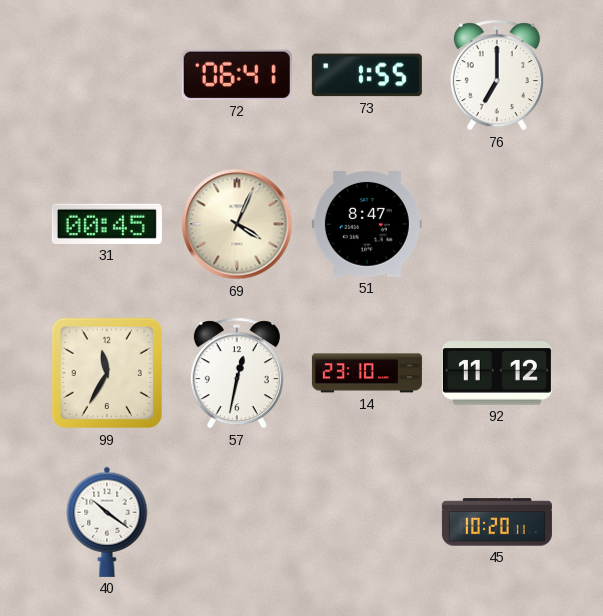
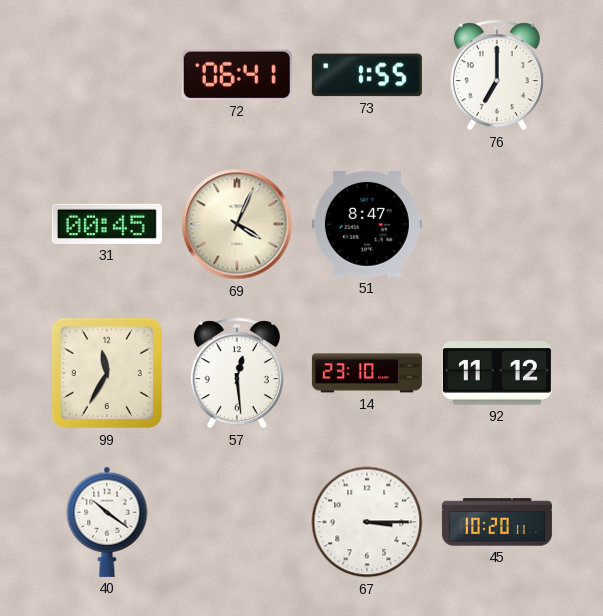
57: 12:32 -> 12:29 (237, 373)
67: none -> 3:15 (367, 522)
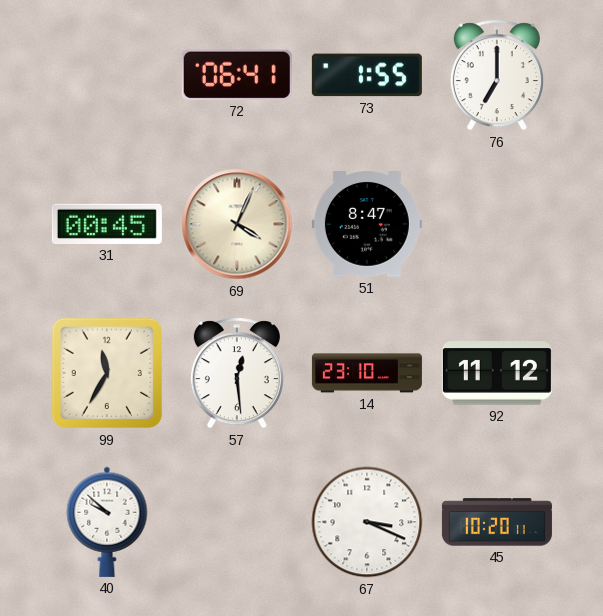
40: 10:21 -> 9:52 (107, 522)
67: 3:15 -> 3:19 (367, 522)
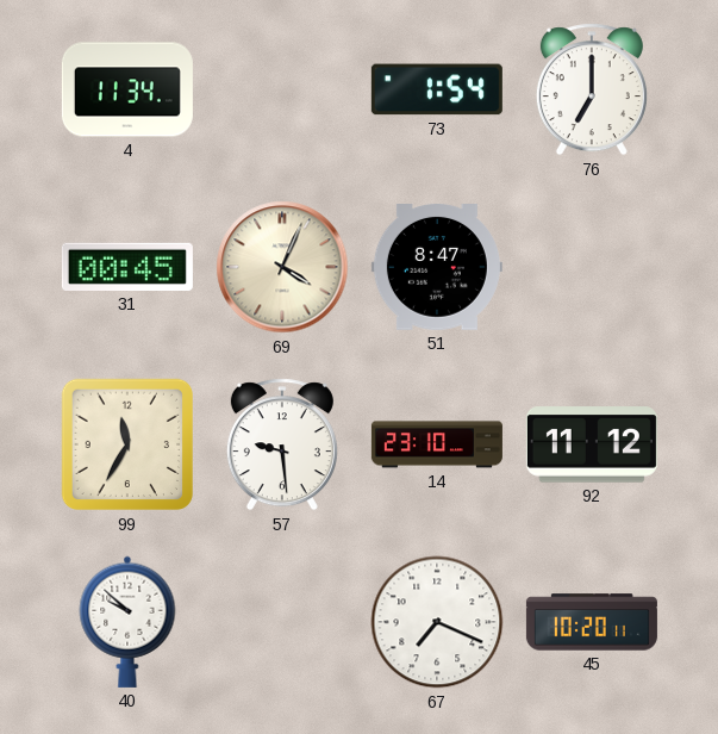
4: none -> 11:34 (127, 89)
72: 06:41 -> none (237, 75)
73: 1:55 -> 1:54 (437, 89)
57: 12:29 -> 9:29 (282, 444)
67: 3:19 -> 7:19 (437, 622)
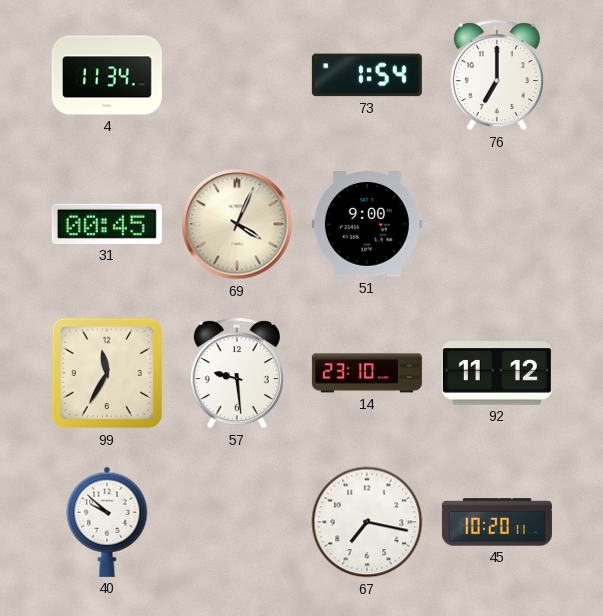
51: 8:47 -> 9:00 (367, 225)
67: 7:19 -> 7:17 (367, 522)
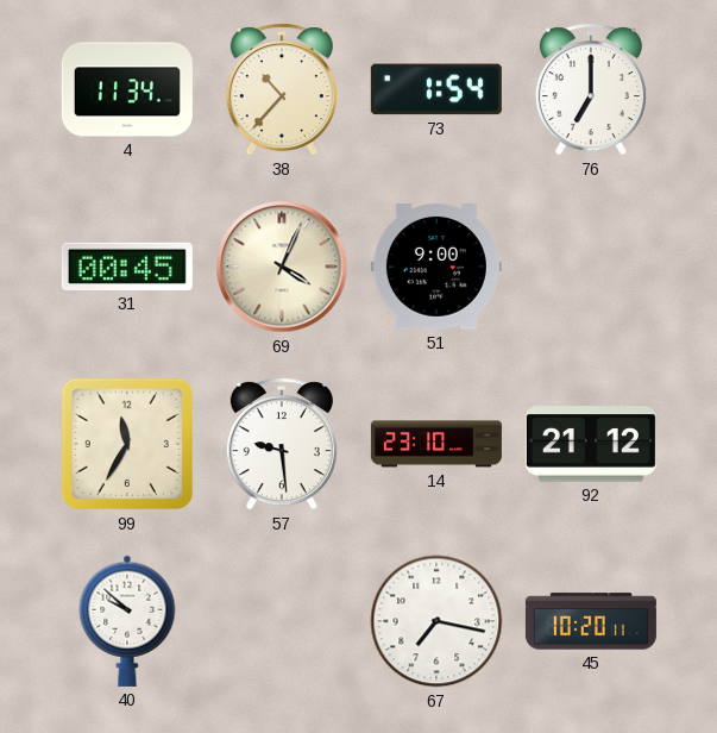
38: none -> 10:37 (282, 89)
92: 11:12 -> 21:12 (591, 444)
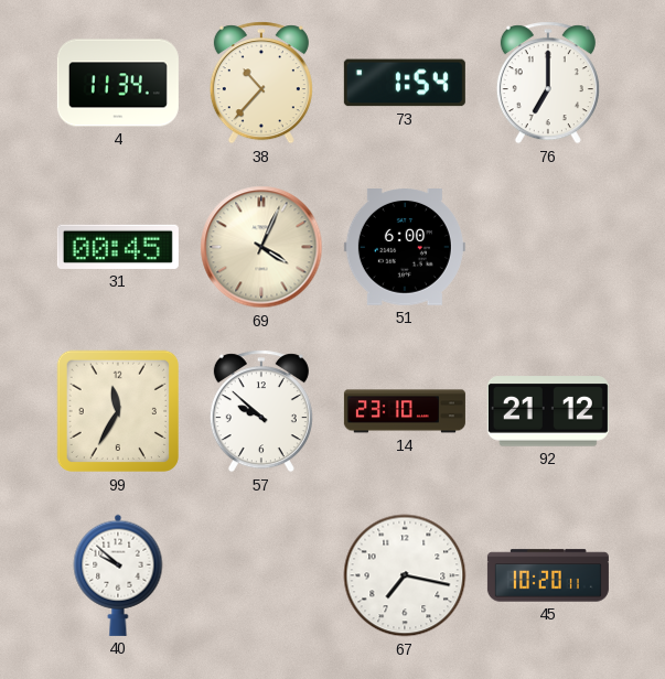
51: 9:00 -> 6:00 (405, 248)
57: 9:29 -> 9:52 (261, 411)
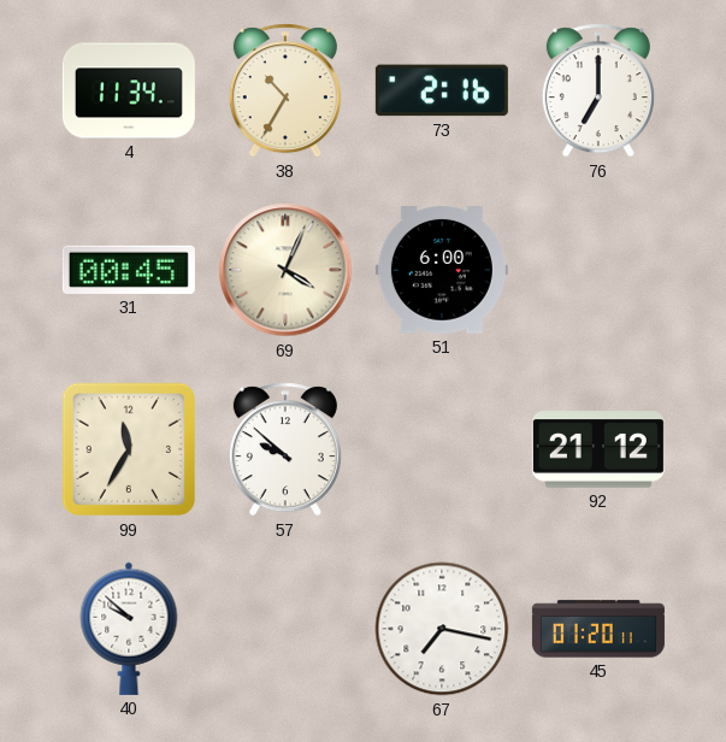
38: 10:37 -> 10:35 (285, 90)
73: 1:54 -> 2:16 (442, 90)
14: 23:10 -> none (405, 411)
45: 10:20 -> 01:20 (598, 629)
